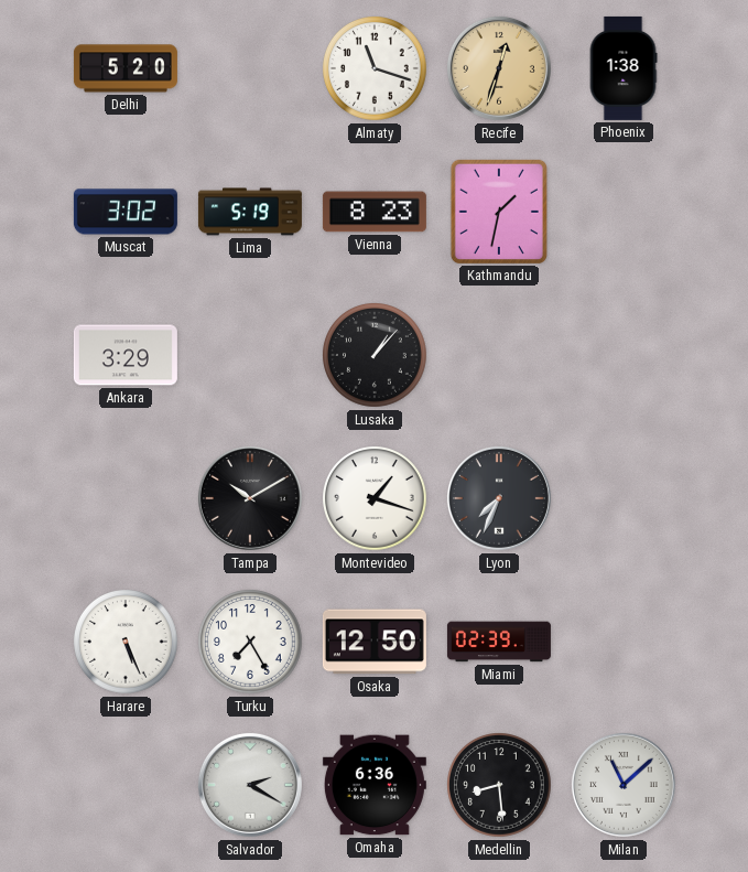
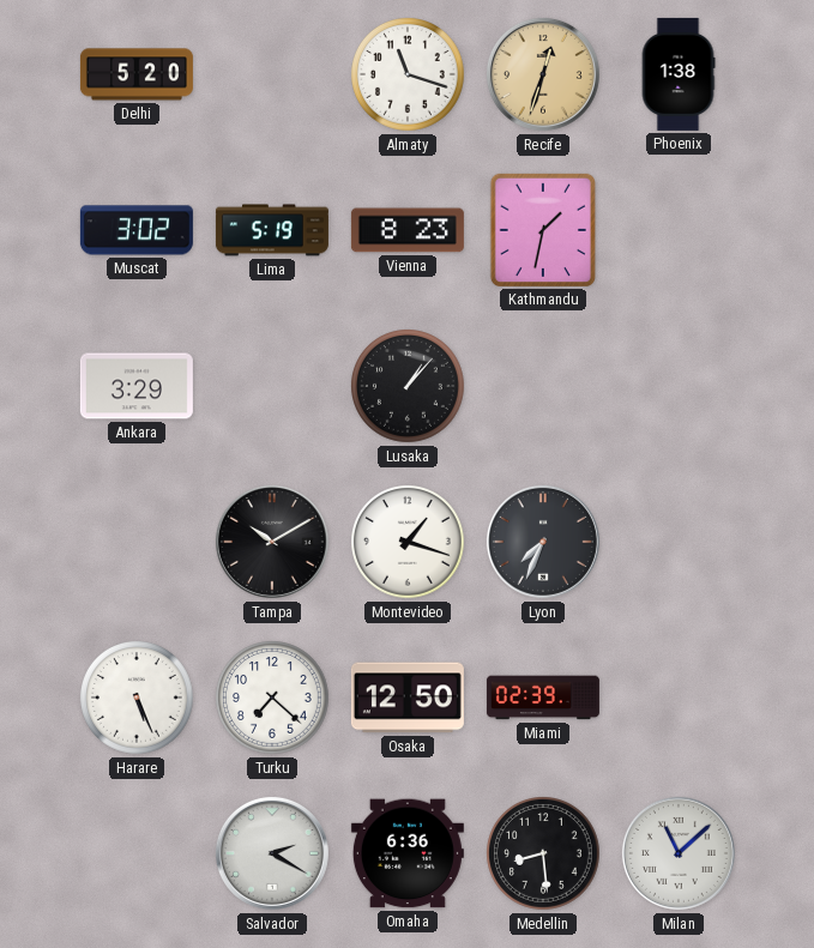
Turku: 7:25 -> 7:22 (273, 699)
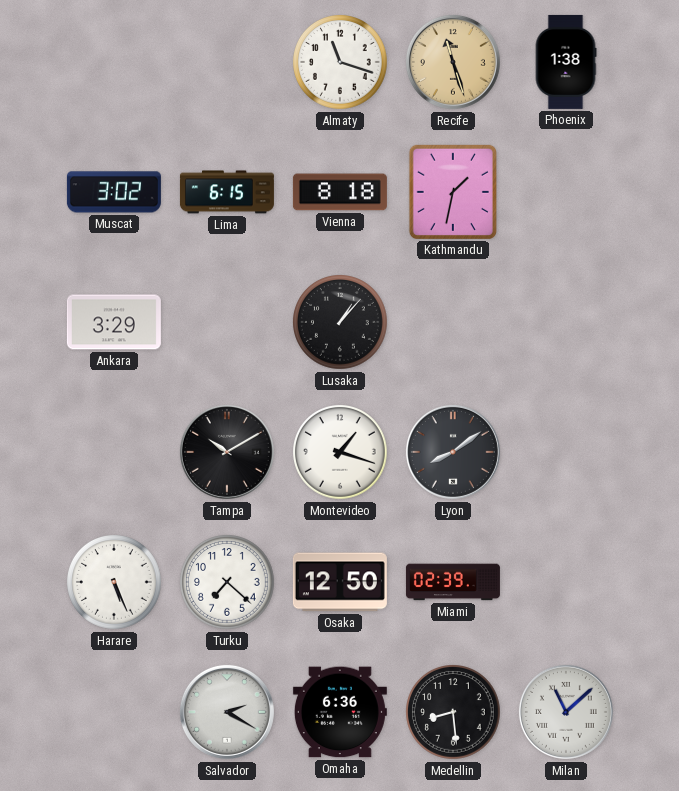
Delhi: 5:20 -> none (137, 74)
Recife: 12:33 -> 11:27 (453, 62)
Lima: 5:19 -> 6:15 (227, 192)
Vienna: 8:23 -> 8:18 (340, 192)
Lyon: 7:34 -> 8:09 (453, 452)
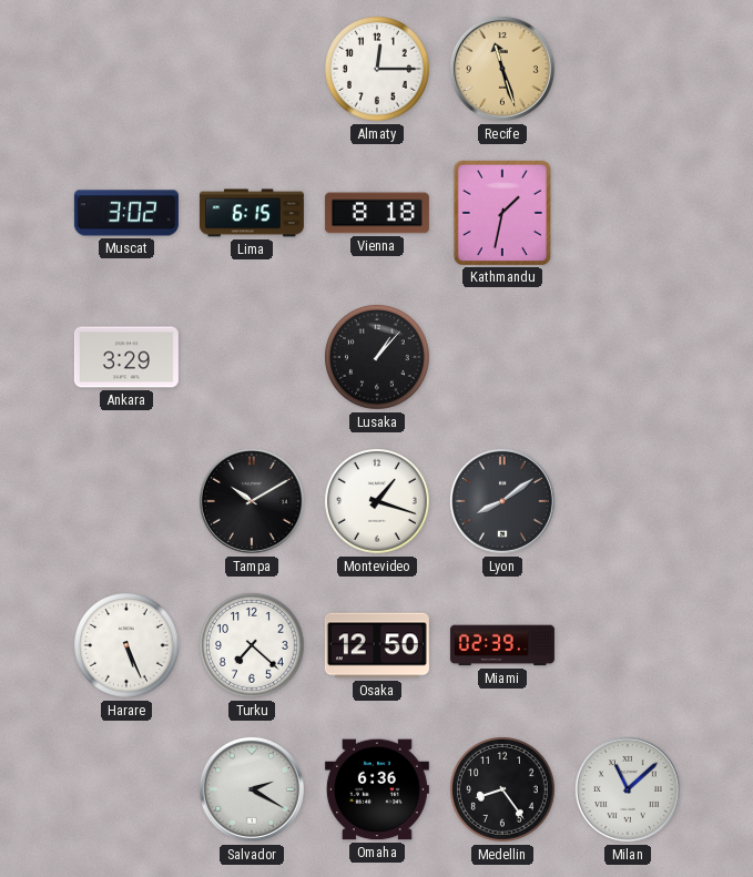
Almaty: 11:18 -> 12:15 (378, 70)
Phoenix: 1:38 -> none (566, 62)
Medellin: 8:29 -> 8:24 (503, 791)
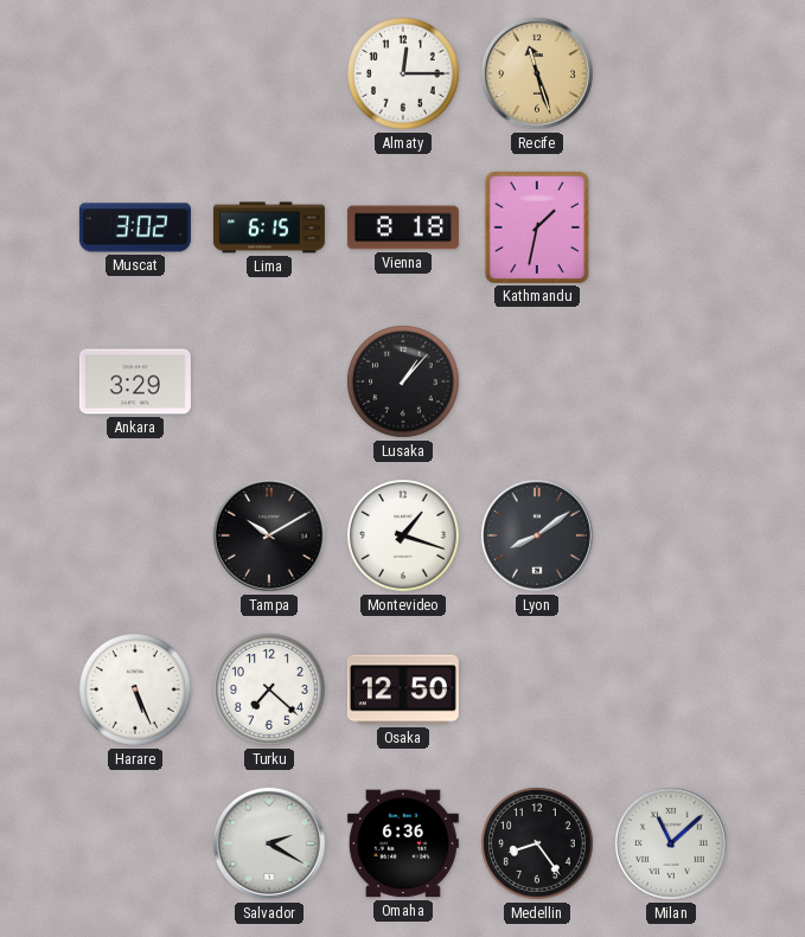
Miami: 02:39 -> none (502, 645)
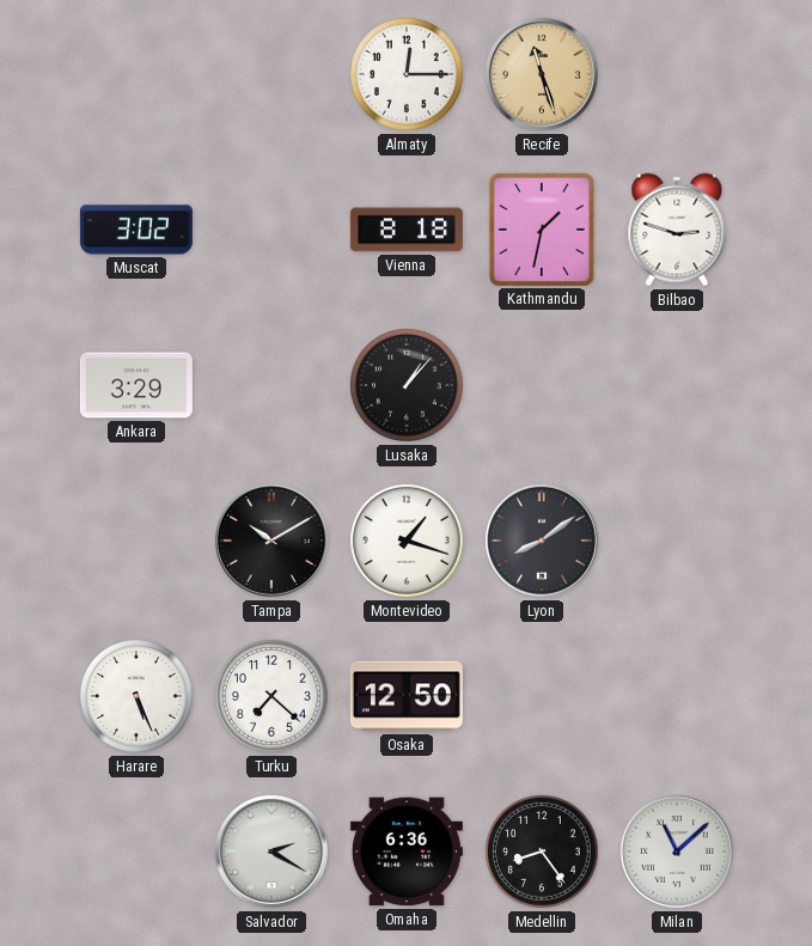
Lima: 6:15 -> none (269, 227)
Bilbao: none -> 2:48 (677, 230)
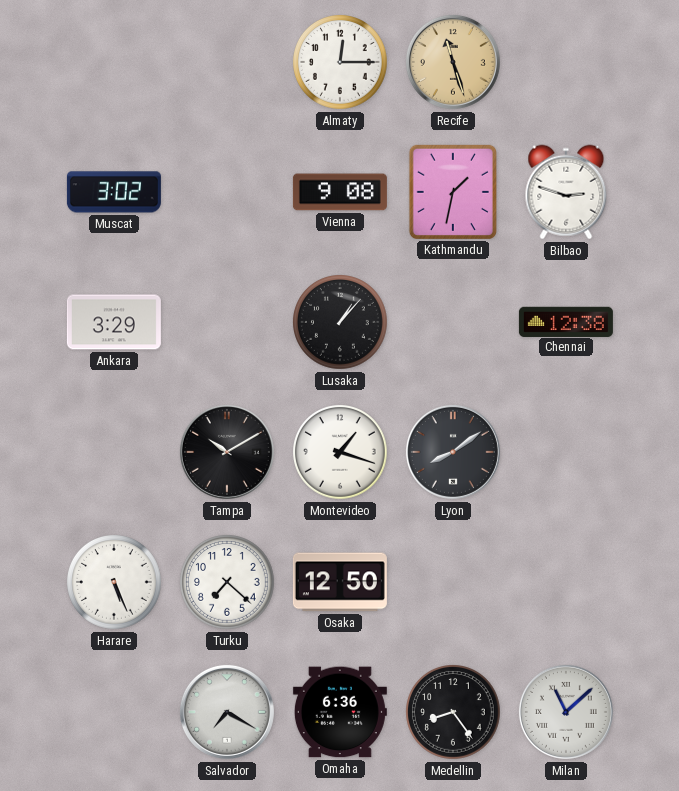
Vienna: 8:18 -> 9:08 (340, 192)
Chennai: none -> 12:38 (566, 321)
Salvador: 2:20 -> 7:20 (227, 712)
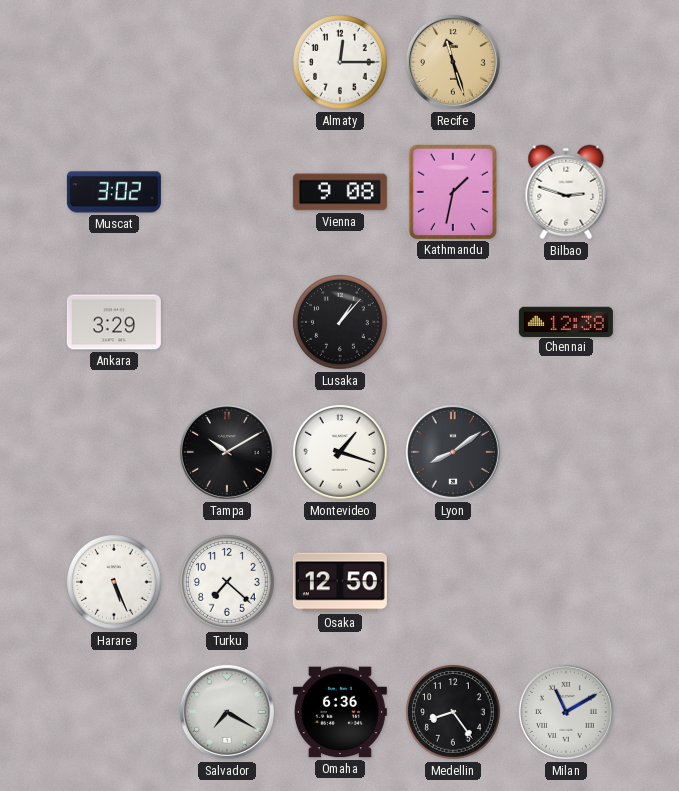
Milan: 11:08 -> 11:10 (566, 712)
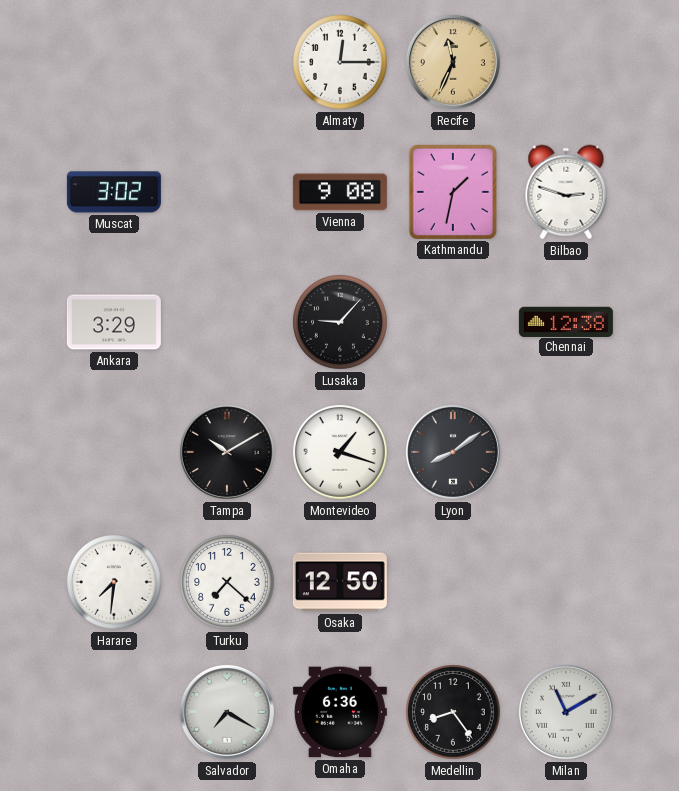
Recife: 11:27 -> 11:34 (453, 62)
Lusaka: 1:07 -> 9:07 (341, 323)
Harare: 5:26 -> 7:31 (115, 583)
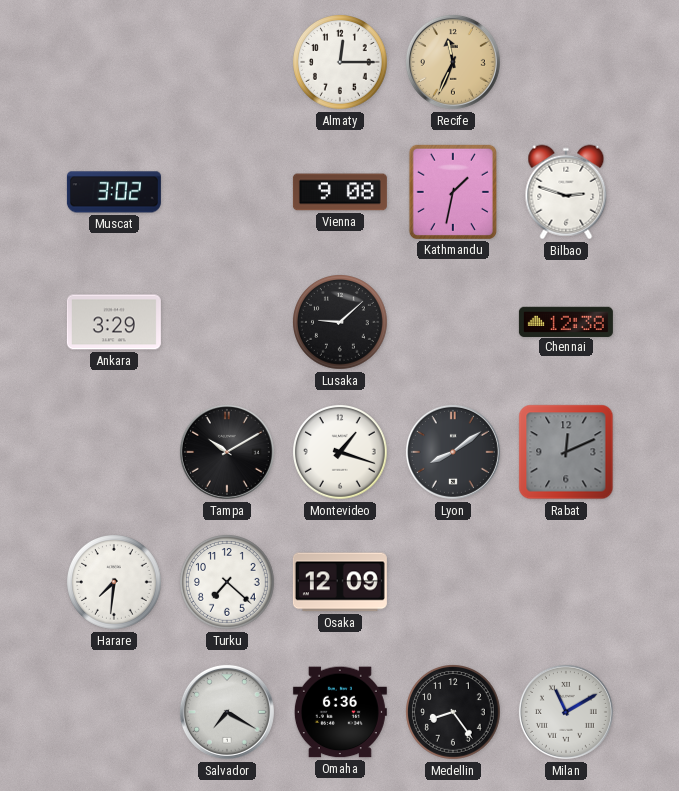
Lusaka: 9:07 -> 9:08 (341, 323)
Rabat: none -> 12:11 (566, 452)
Osaka: 12:50 -> 12:09 (340, 582)
